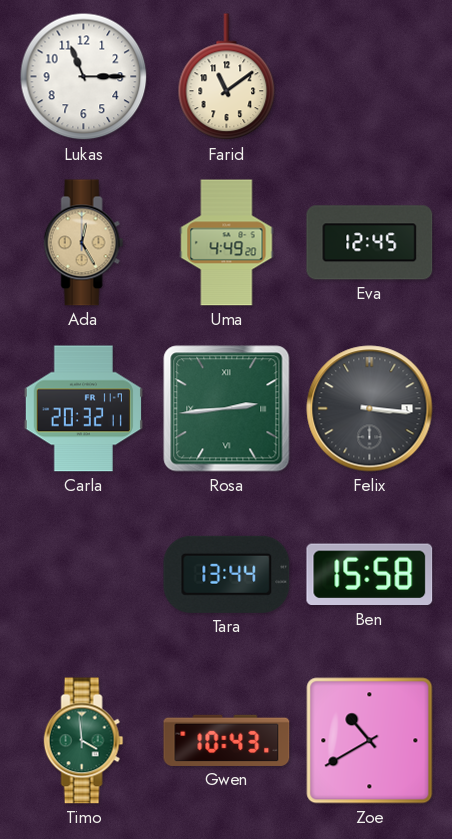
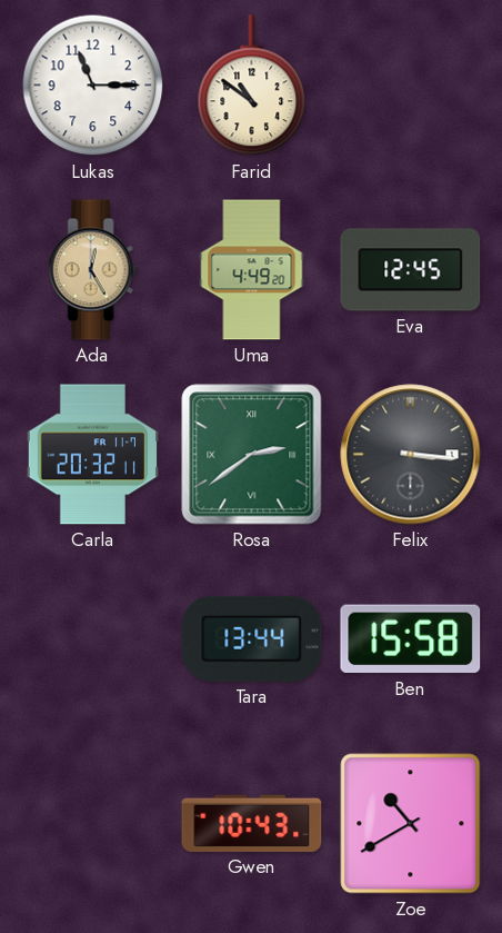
Farid: 11:09 -> 10:51 (252, 86)
Rosa: 2:44 -> 2:39 (252, 455)
Timo: 3:59 -> none (84, 741)
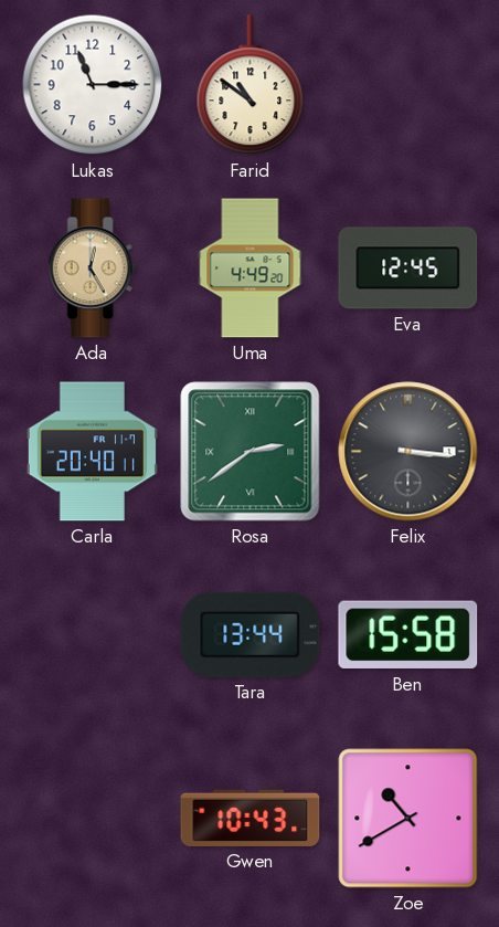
Carla: 20:32 -> 20:40 (92, 452)
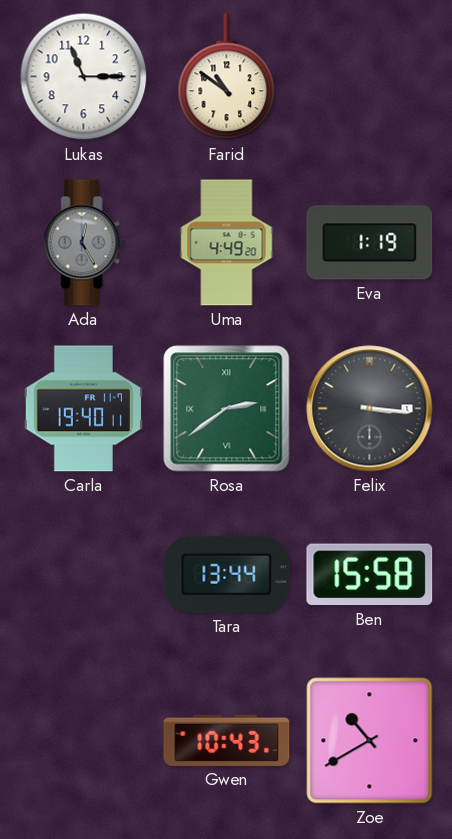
Ada dial: champagne -> grey (84, 243)
Eva: 12:45 -> 1:19 (370, 243)
Carla: 20:40 -> 19:40 (83, 409)
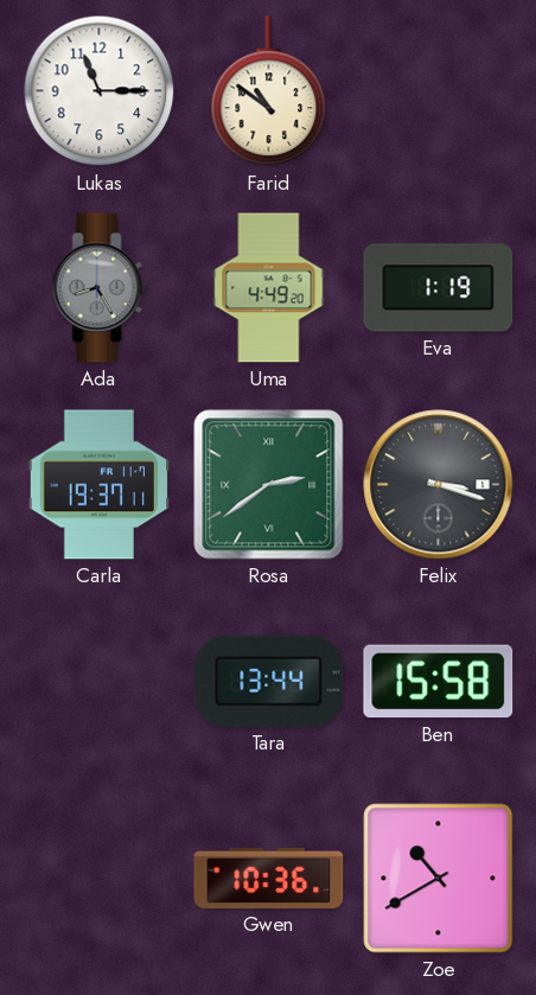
Ada: 12:25 -> 8:25 (100, 288)
Carla: 19:40 -> 19:37 (98, 485)
Felix: 3:16 -> 3:18 (439, 485)
Gwen: 10:43 -> 10:36 (269, 878)
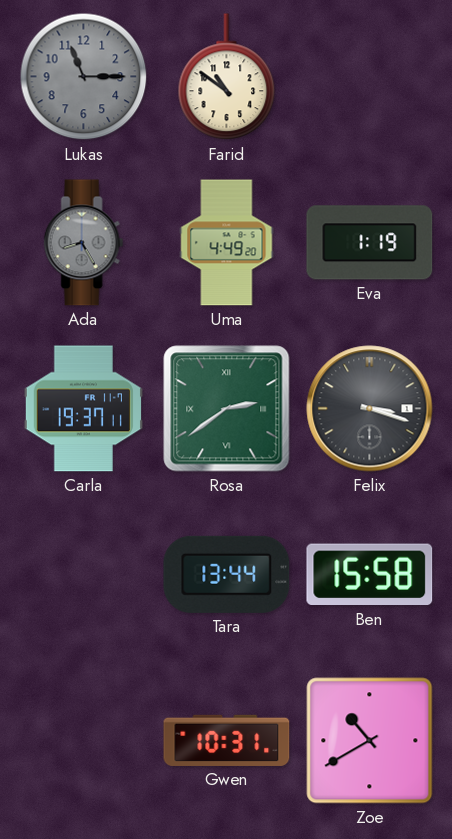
Lukas dial: white -> grey (84, 77)
Gwen: 10:36 -> 10:31 (227, 740)
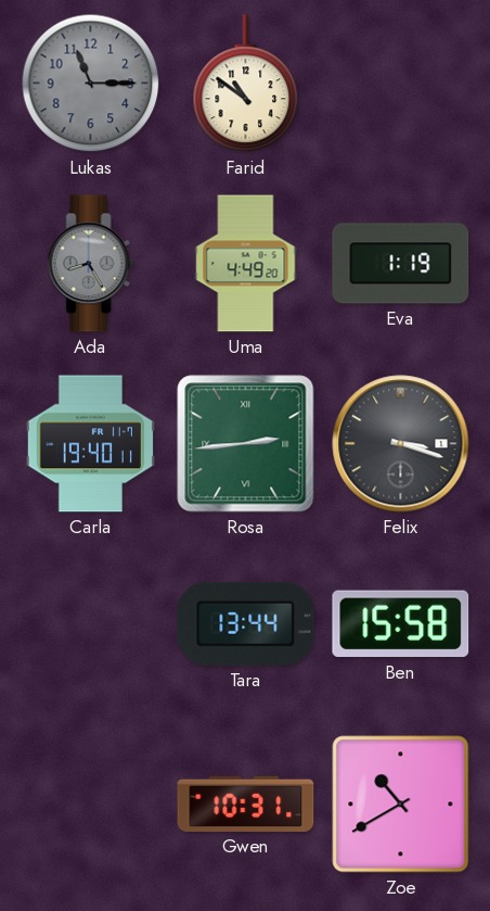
Carla: 19:37 -> 19:40 (90, 444)
Rosa: 2:39 -> 2:44 (246, 444)
